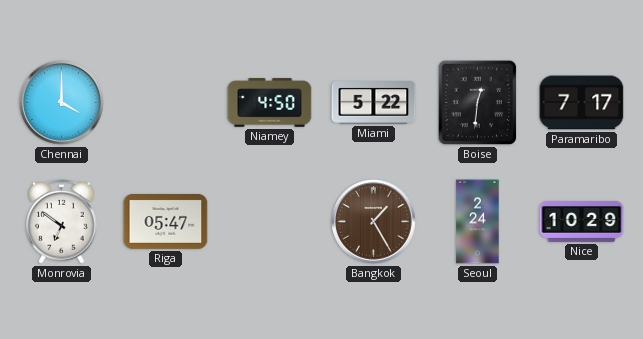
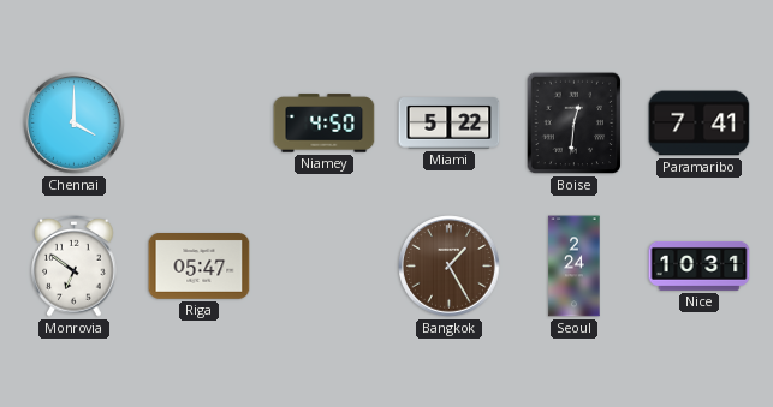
Paramaribo: 7:17 -> 7:41 (700, 124)
Nice: 10:29 -> 10:31 (700, 265)
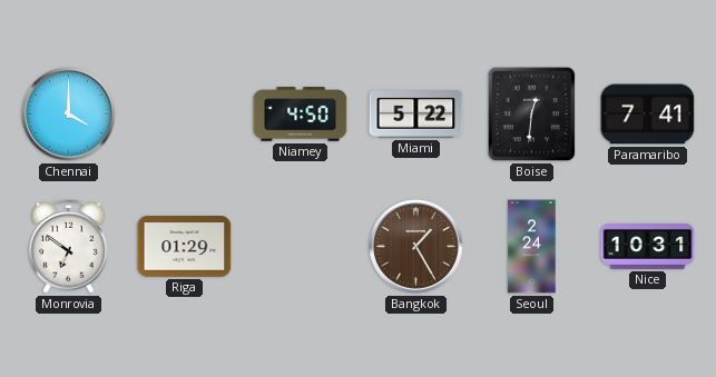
Riga: 05:47 -> 01:29 (185, 247)
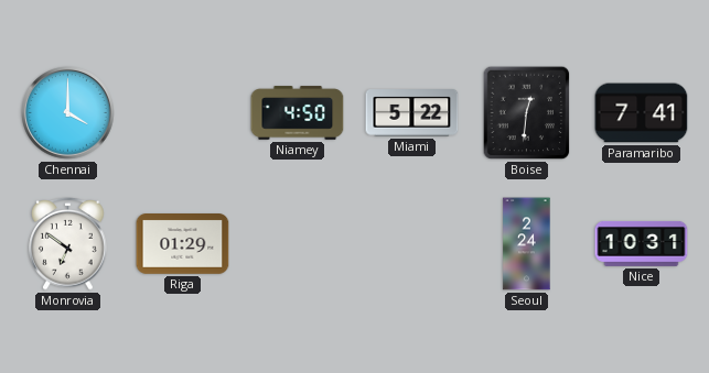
Bangkok: 1:25 -> none (416, 247)
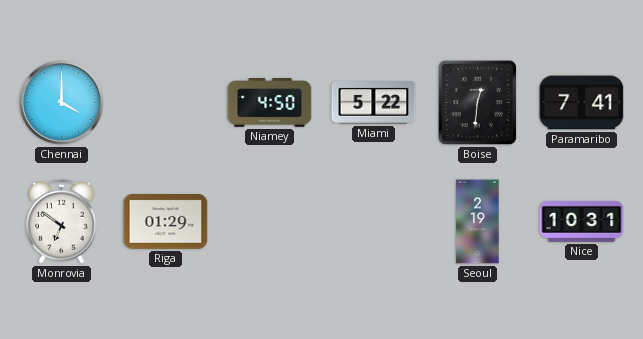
Seoul: 2:24 -> 2:19 (478, 222)
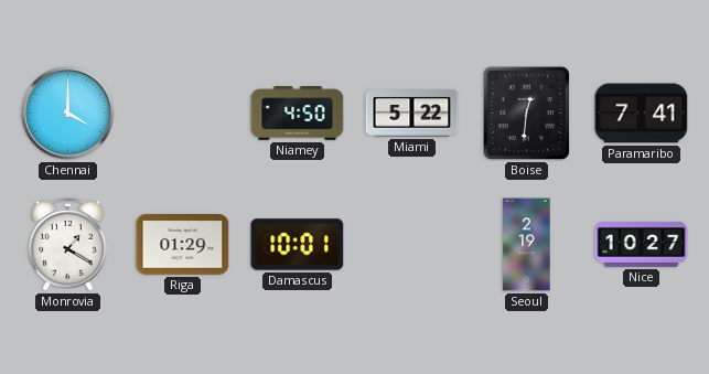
Monrovia: 6:51 -> 1:20 (68, 245)
Damascus: none -> 10:01 (298, 245)
Nice: 10:31 -> 10:27 (642, 244)
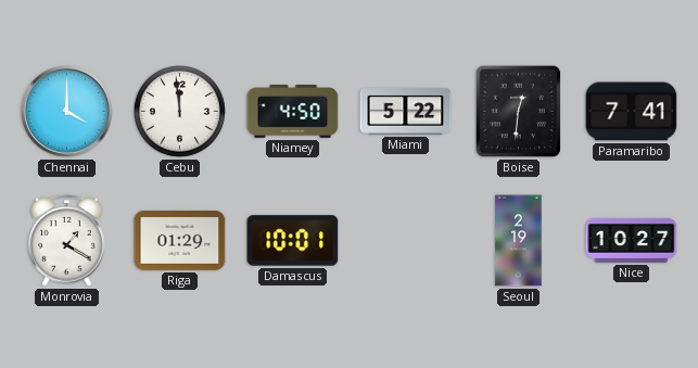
Cebu: none -> 11:59 (179, 111)
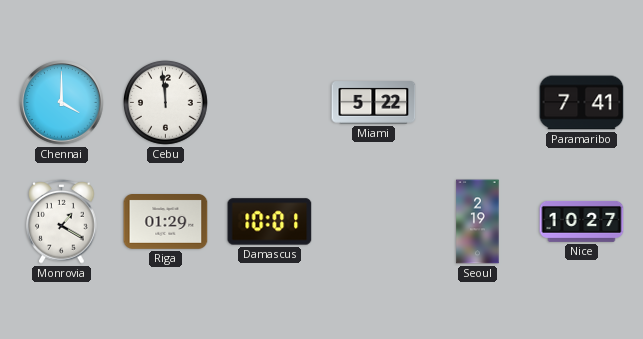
Niamey: 4:50 -> none (293, 112)
Boise: 12:31 -> none (519, 112)
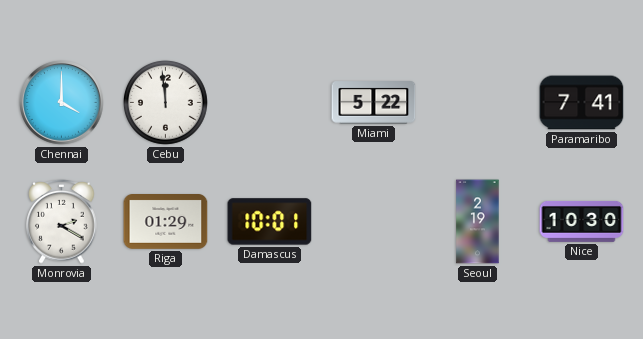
Monrovia: 1:20 -> 2:20 (62, 222)
Nice: 10:27 -> 10:30 (582, 221)
